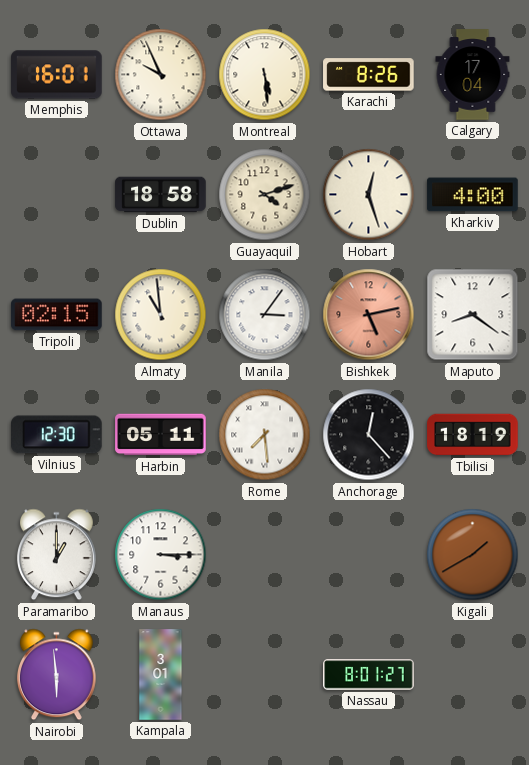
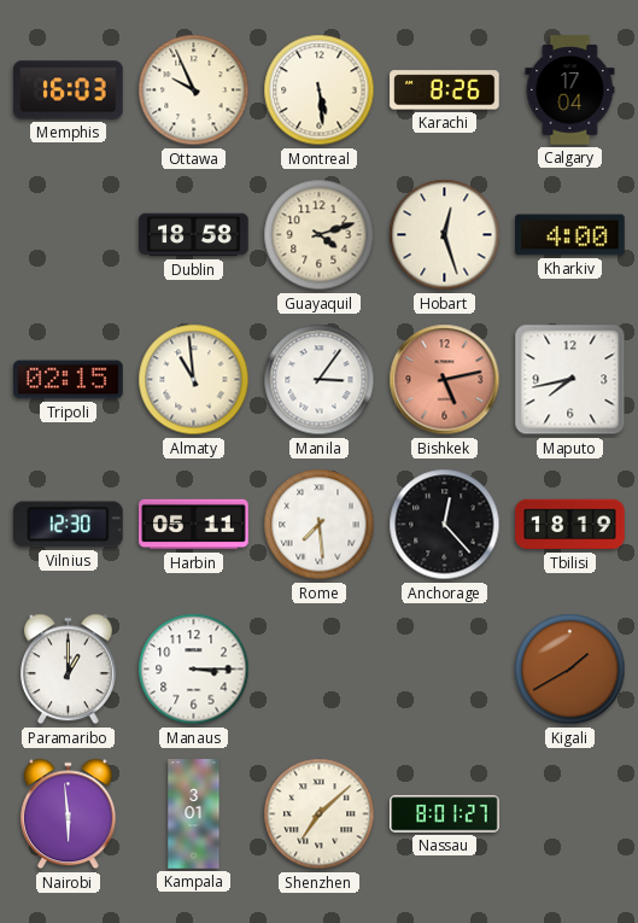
Memphis: 16:01 -> 16:03 (69, 90)
Maputo: 8:21 -> 7:43 (570, 380)
Shenzhen: none -> 7:08 (320, 814)
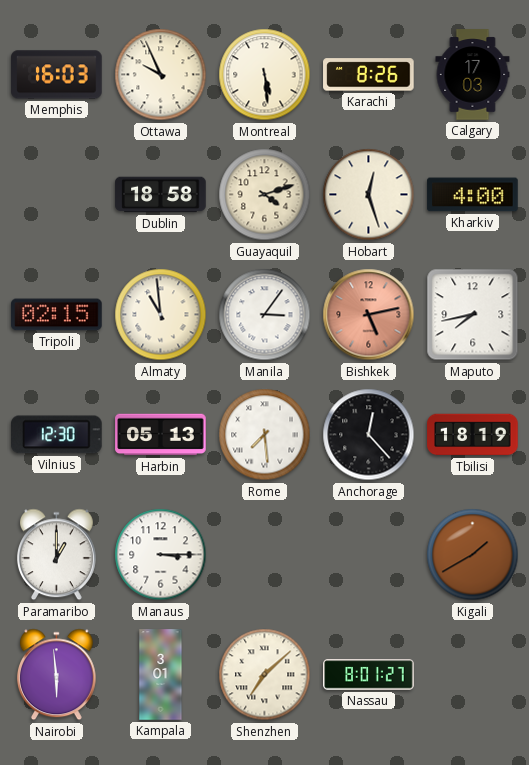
Calgary: 17:04 -> 17:03 (473, 75)
Harbin: 05:11 -> 05:13 (161, 435)
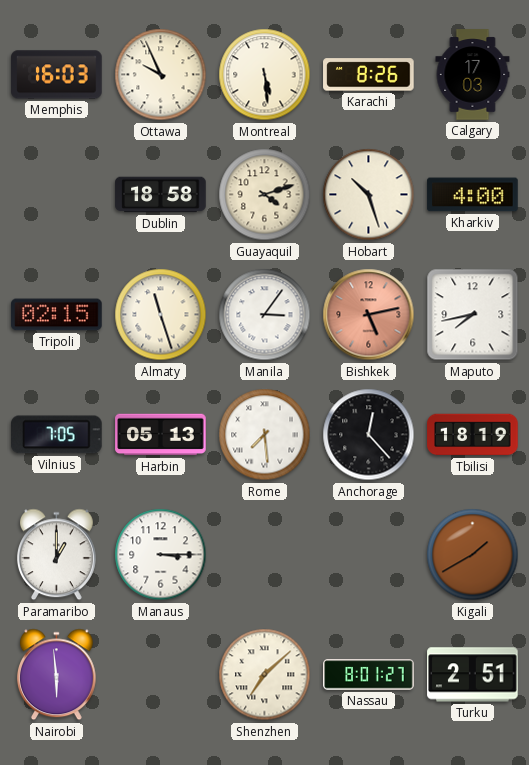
Hobart: 12:27 -> 10:27 (369, 195)
Almaty: 10:59 -> 11:27 (161, 315)
Vilnius: 12:30 -> 7:05 (57, 435)
Kampala: 3:01 -> none (161, 675)
Turku: none -> 2:51 (473, 675)
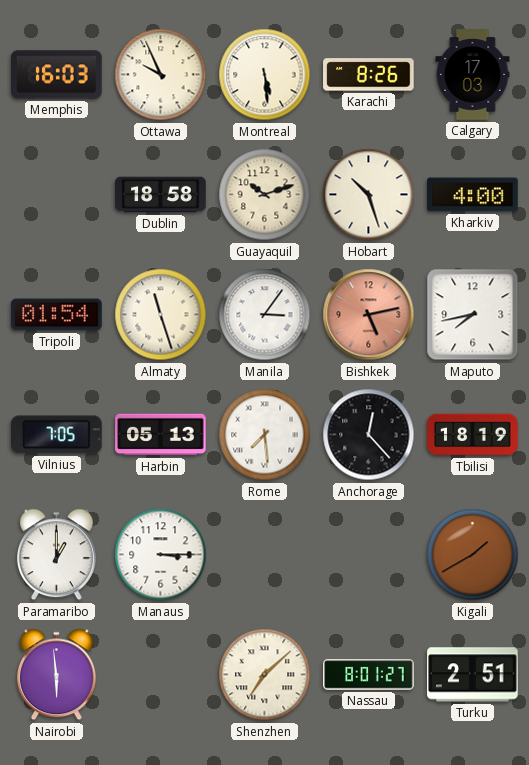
Guayaquil: 4:12 -> 10:12 (265, 195)
Tripoli: 02:15 -> 01:54 (57, 315)
